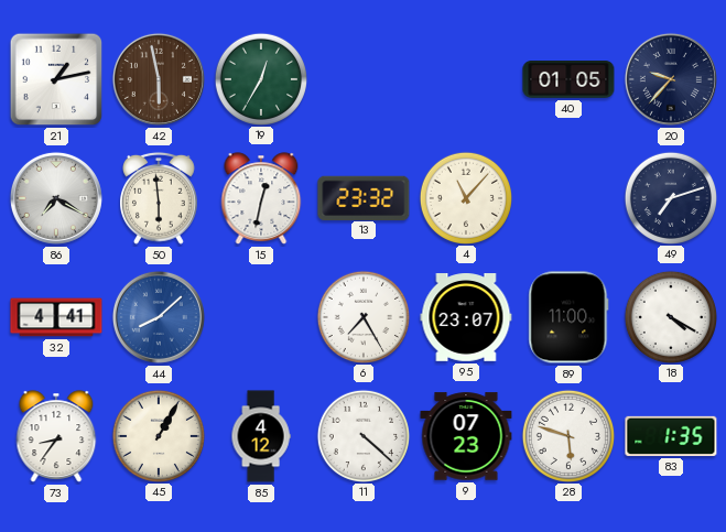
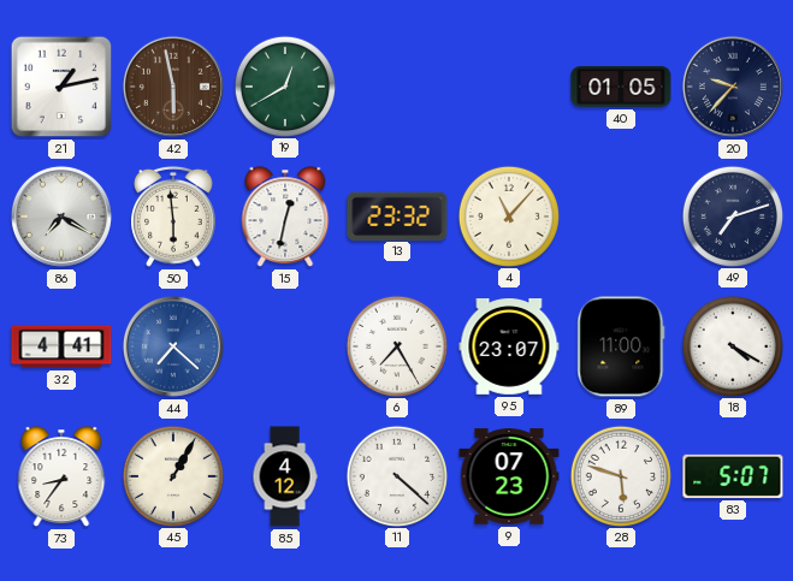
19: 12:35 -> 12:40 (284, 85)
44: 8:08 -> 7:22 (173, 346)
83: 1:35 -> 5:07 (733, 476)
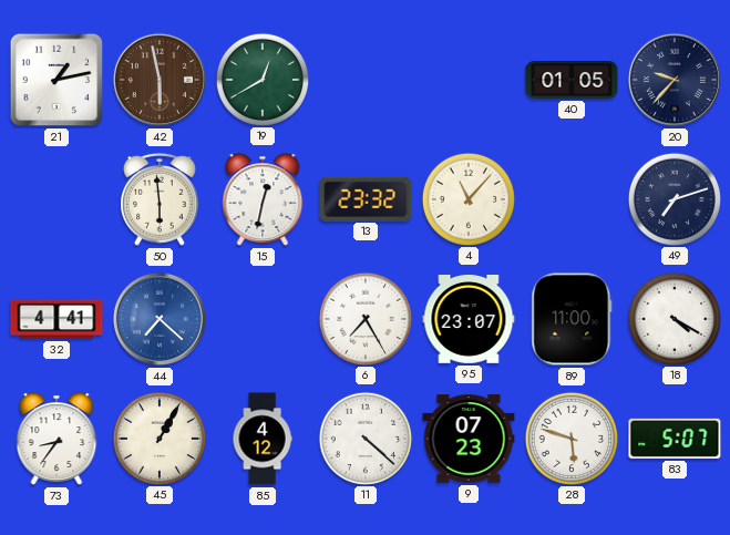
86: 7:20 -> none (61, 217)
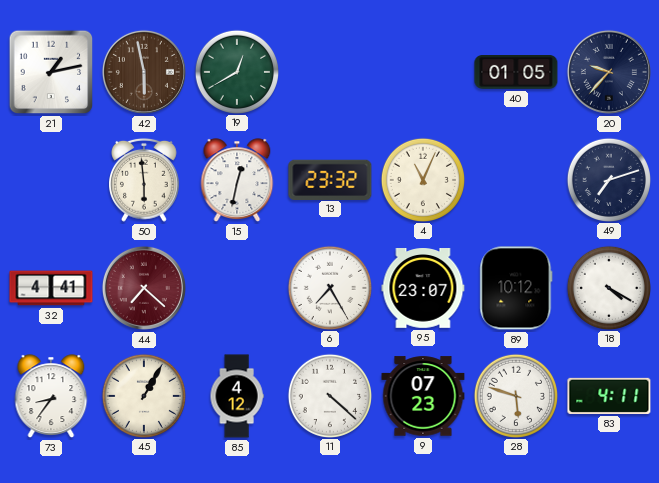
4: 11:07 -> 11:04 (422, 179)
44 dial: blue -> burgundy (144, 288)
89: 11:00 -> 10:12 (516, 288)
83: 5:07 -> 4:11 (609, 396)
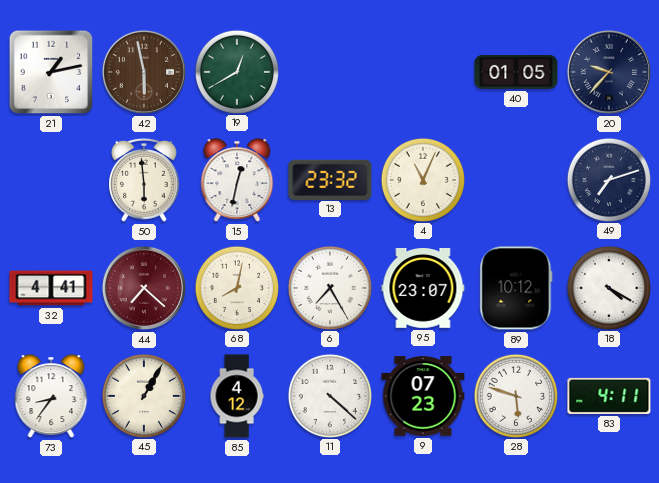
68: none -> 8:02 (236, 287)
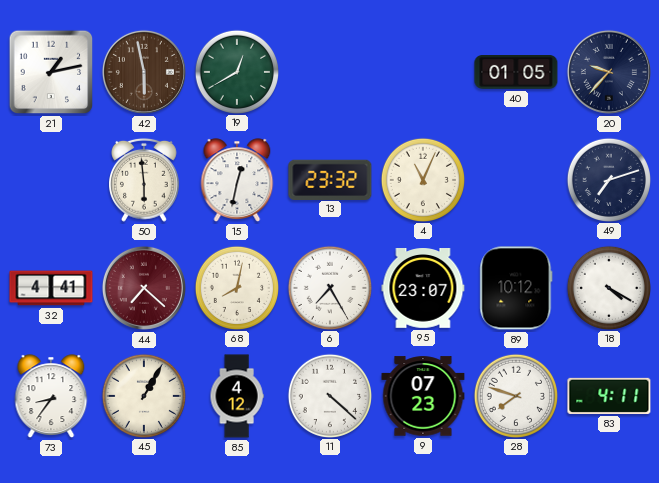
28: 5:48 -> 7:48 (515, 395)
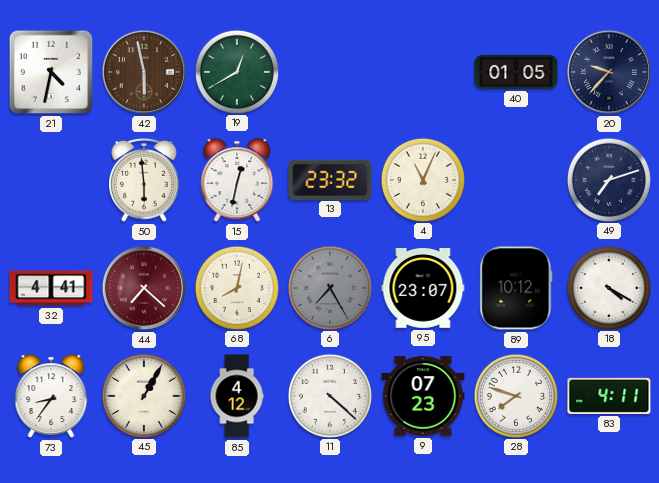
21: 1:13 -> 4:32 (51, 72)
6 dial: white -> grey (329, 287)
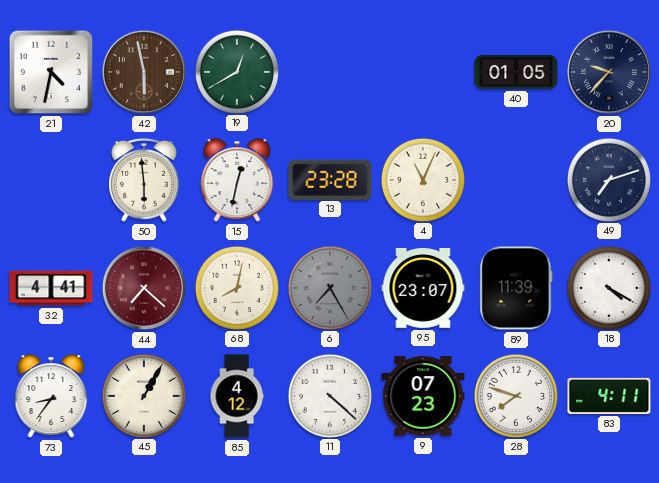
13: 23:32 -> 23:28 (330, 179)
89: 10:12 -> 11:39 (516, 288)
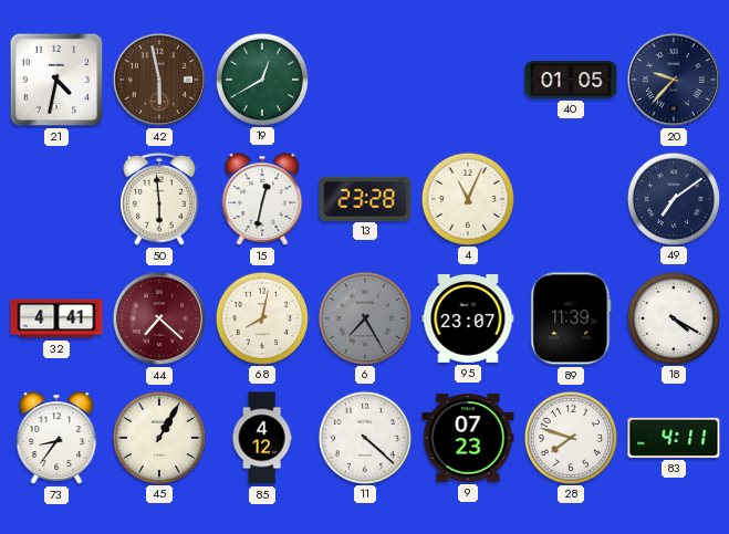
49: 7:12 -> 7:09 (673, 198)
